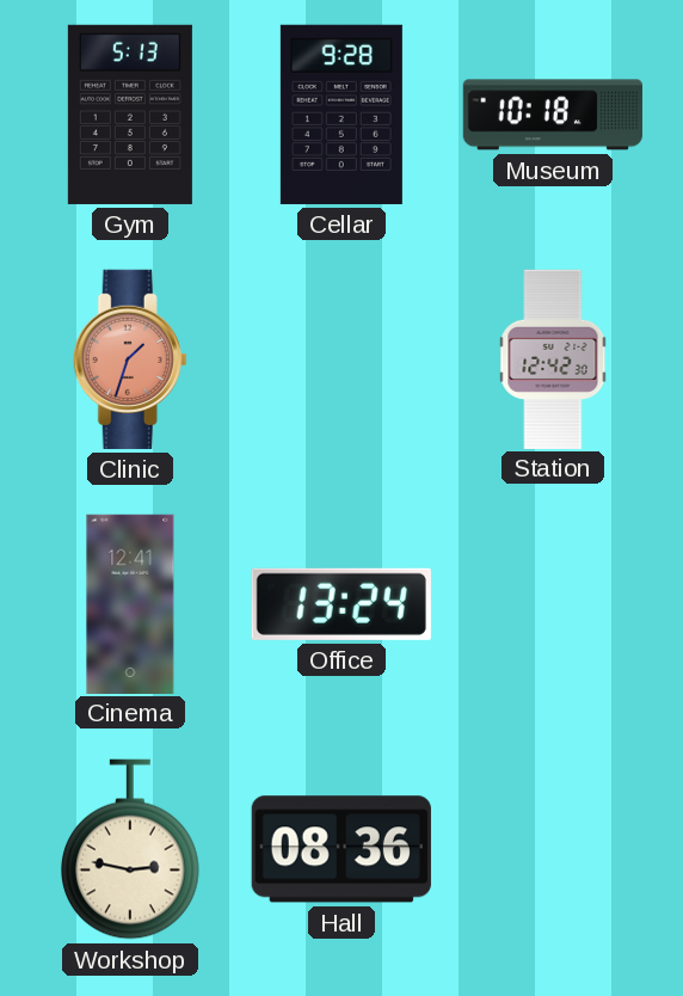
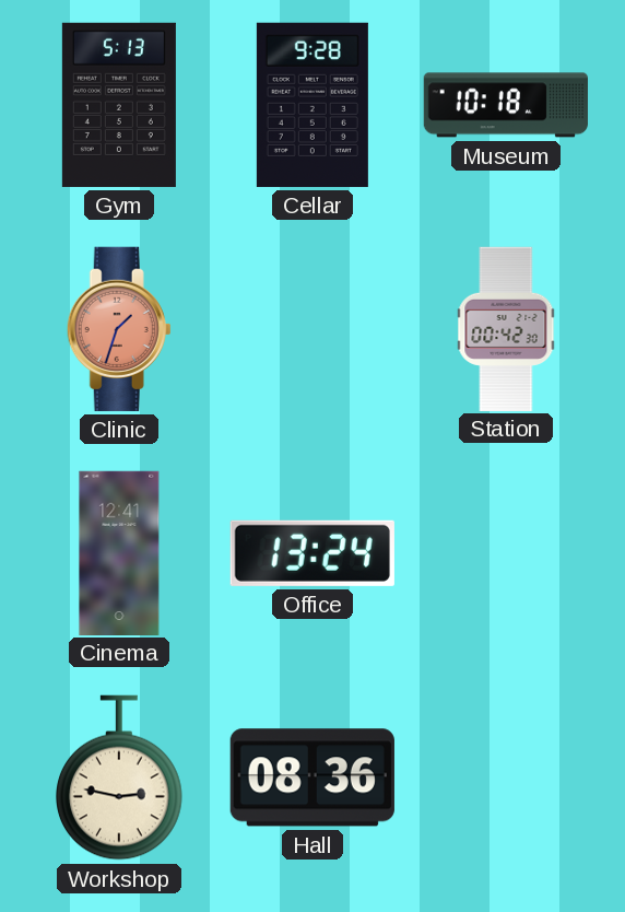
Station: 12:42 -> 00:42 (506, 328)
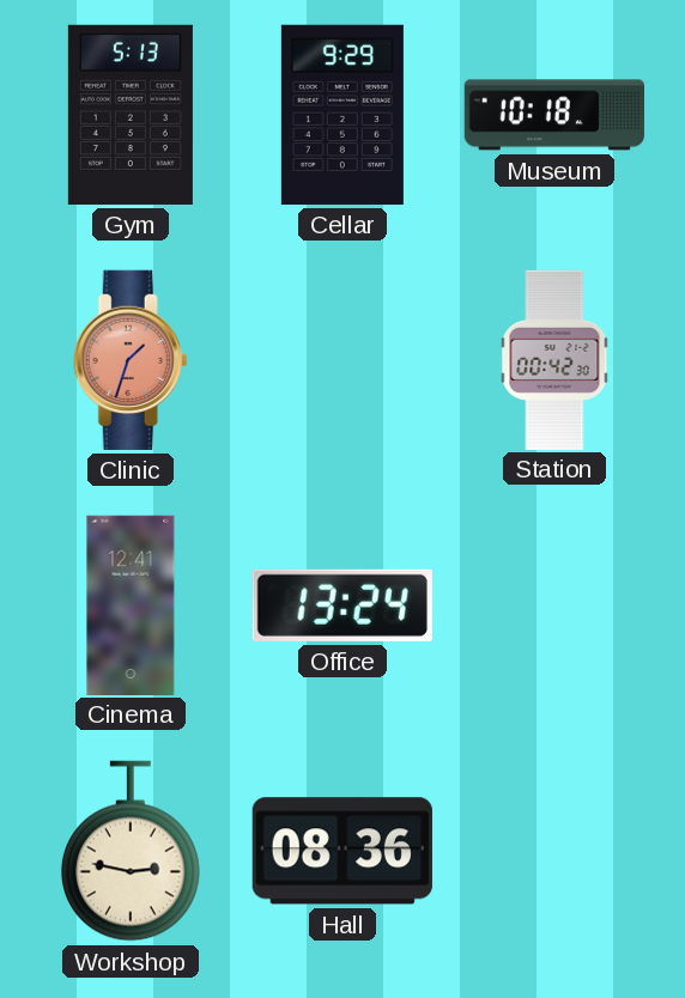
Cellar: 9:28 -> 9:29 (342, 115)
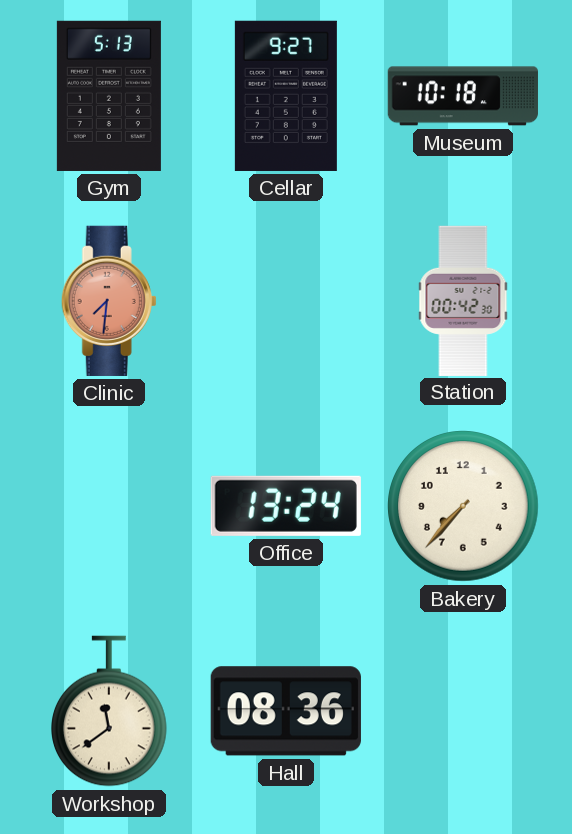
Cellar: 9:29 -> 9:27 (286, 96)
Clinic: 1:33 -> 7:31 (109, 301)
Cinema: 12:41 -> none (131, 604)
Bakery: none -> 7:37 (463, 506)
Workshop: 2:47 -> 11:39 (110, 711)
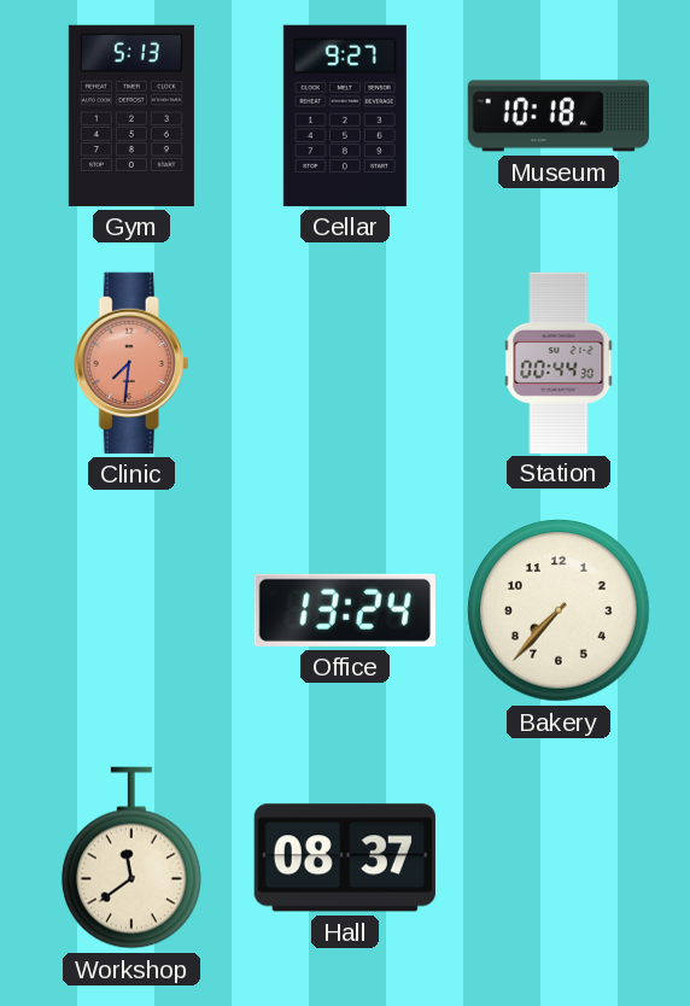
Station: 00:42 -> 00:44 (559, 362)
Hall: 08:36 -> 08:37 (345, 858)
